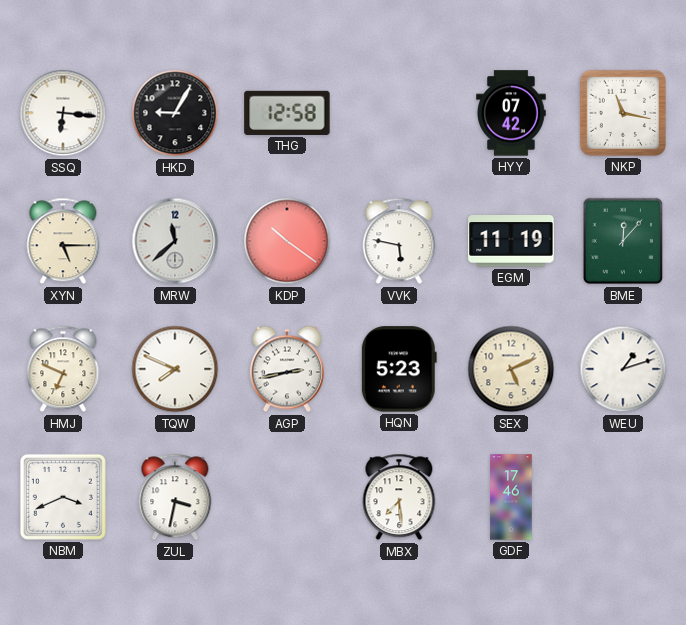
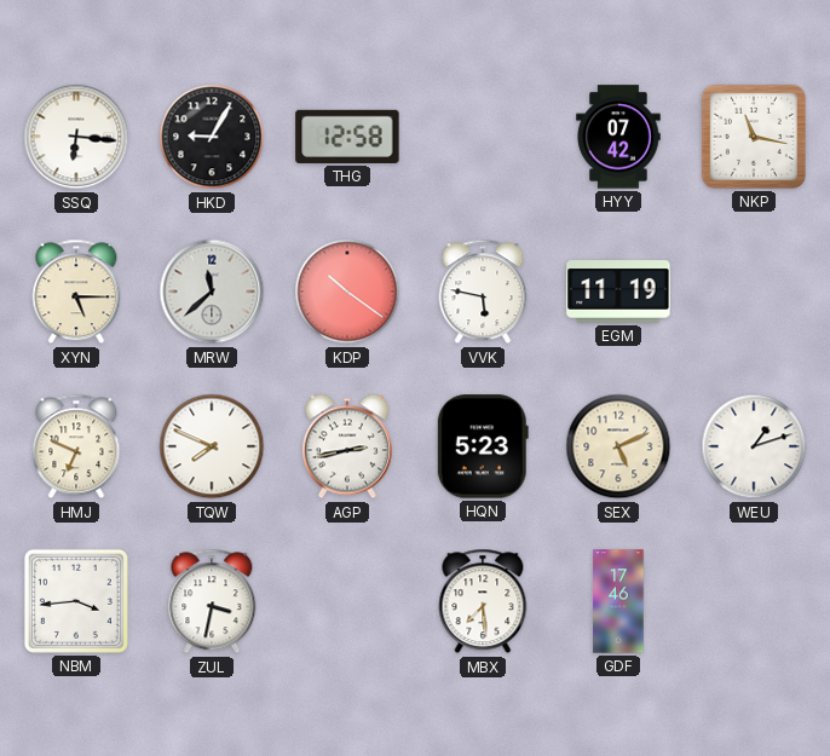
BME: 12:07 -> none (623, 241)
NBM: 3:41 -> 3:44 (76, 601)
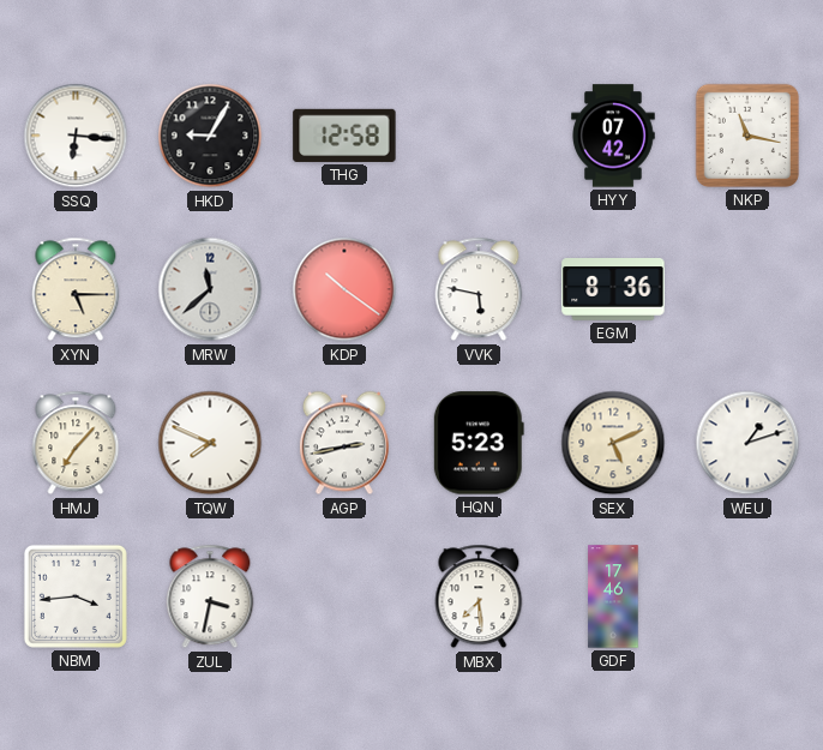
EGM: 11:19 -> 8:36 (613, 290)
HMJ: 6:49 -> 7:07 (76, 443)
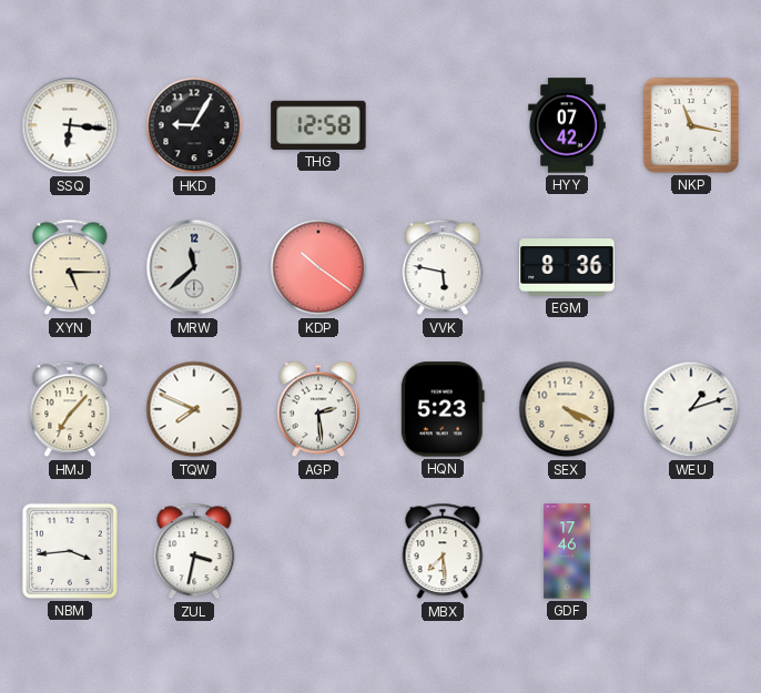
AGP: 2:43 -> 2:29 (318, 409)
SEX: 5:11 -> 4:19 (567, 409)
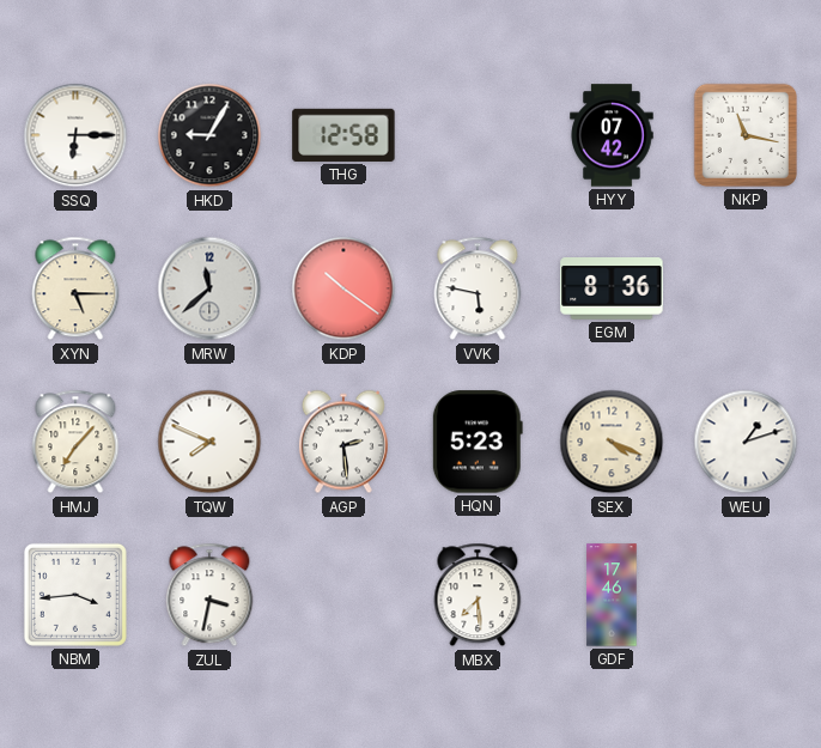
SSQ: 6:16 -> 6:15 (75, 135)
